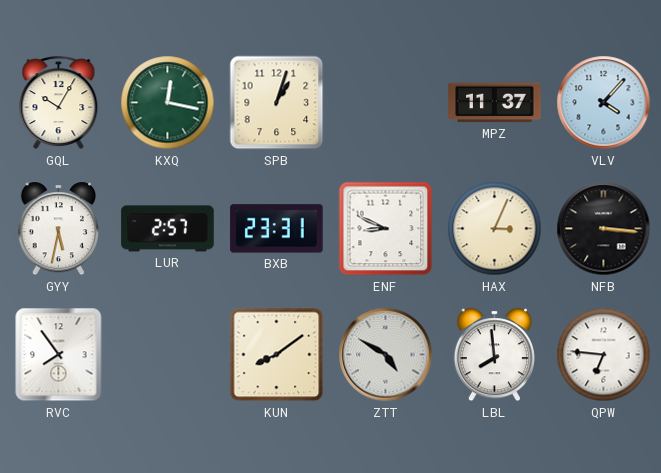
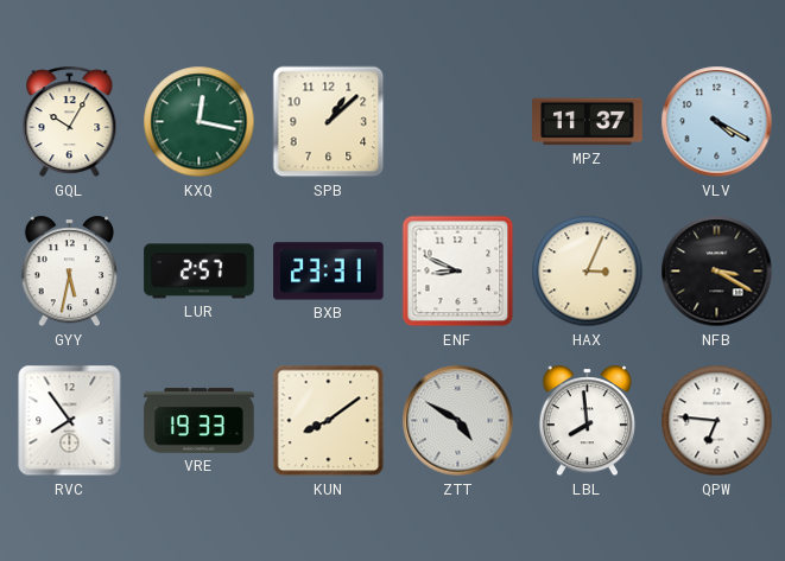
SPB: 1:03 -> 1:08 (329, 122)
VLV: 4:07 -> 4:20 (717, 122)
NFB: 3:16 -> 3:20 (717, 272)
VRE: none -> 19:33 (200, 421)
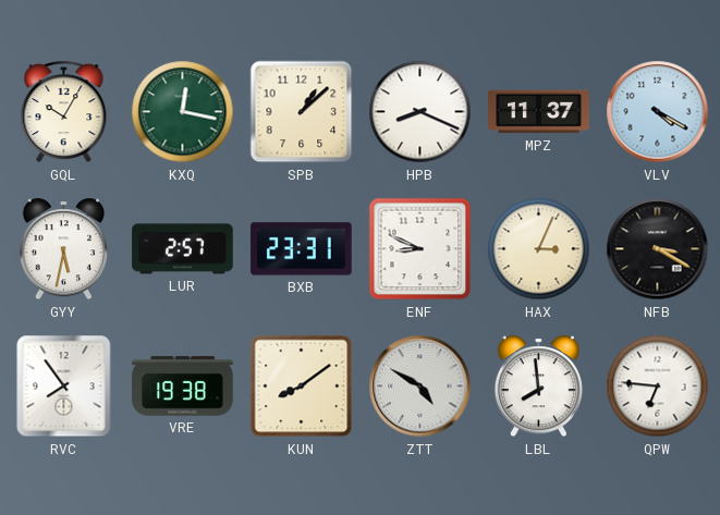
HPB: none -> 8:19 (420, 112)
VRE: 19:33 -> 19:38 (183, 387)
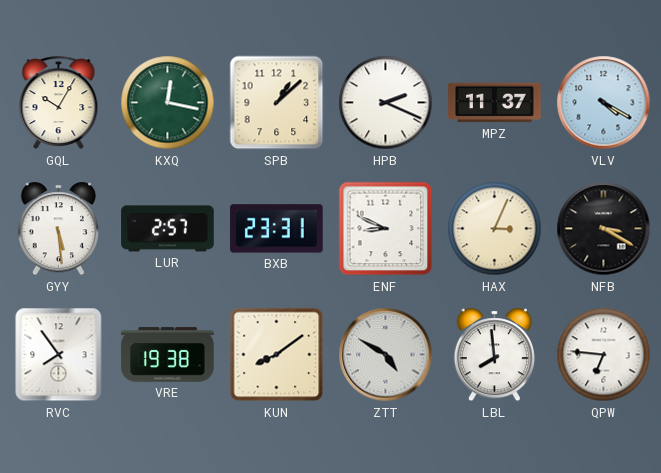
HPB: 8:19 -> 2:19 (386, 103)
GYY: 5:32 -> 5:29 (58, 229)
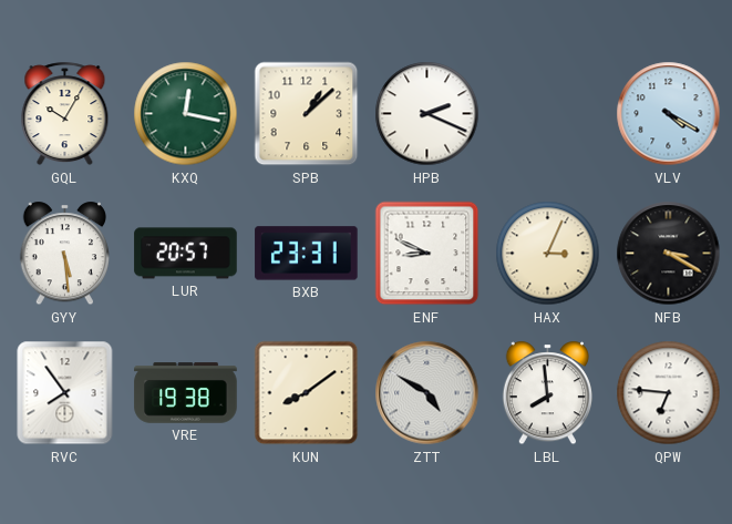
MPZ: 11:37 -> none (495, 103)
LUR: 2:57 -> 20:57 (186, 254)
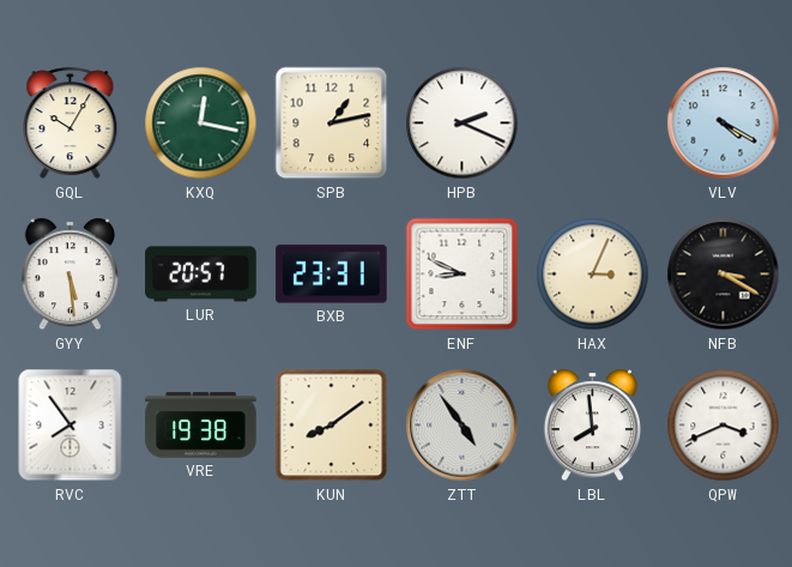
SPB: 1:08 -> 1:13 (332, 123)
ZTT: 4:50 -> 4:54 (462, 426)
QPW: 6:46 -> 3:41 (724, 426)
